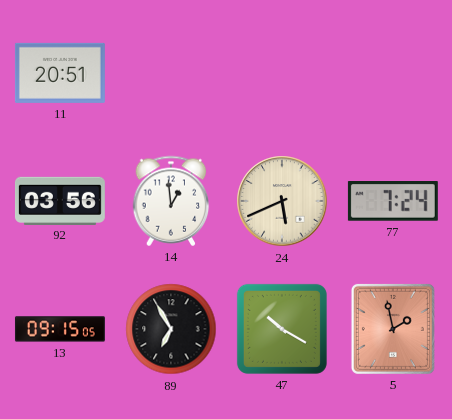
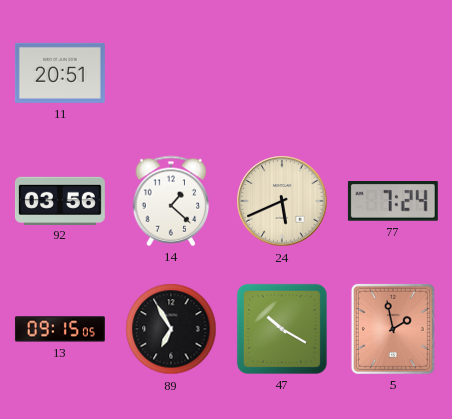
14: 12:59 -> 1:22 (171, 201)
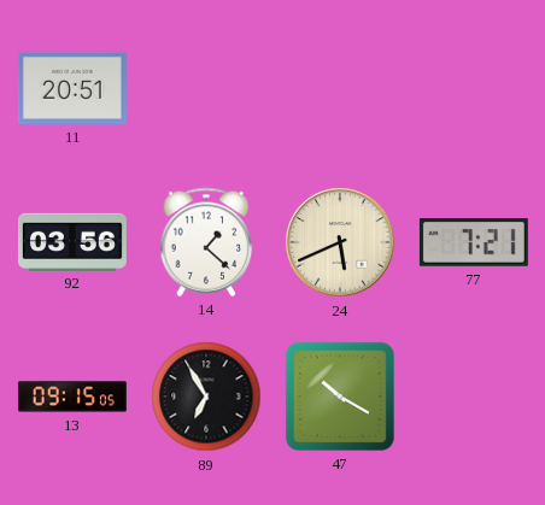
77: 7:24 -> 7:21 (474, 243)
5: 1:58 -> none (393, 329)
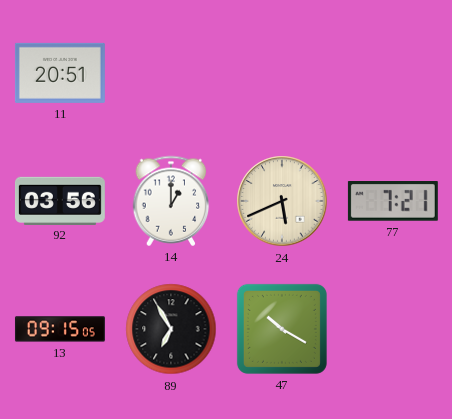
14: 1:22 -> 1:00 (171, 201)
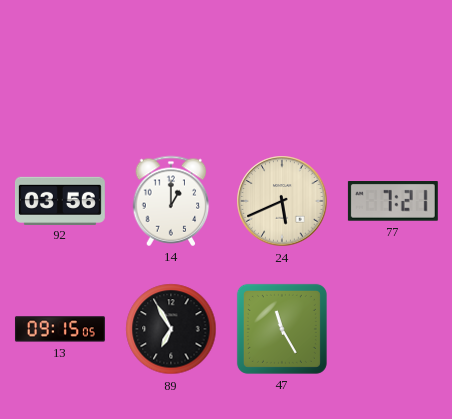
11: 20:51 -> none (60, 73)
47: 10:20 -> 11:25 (282, 329)
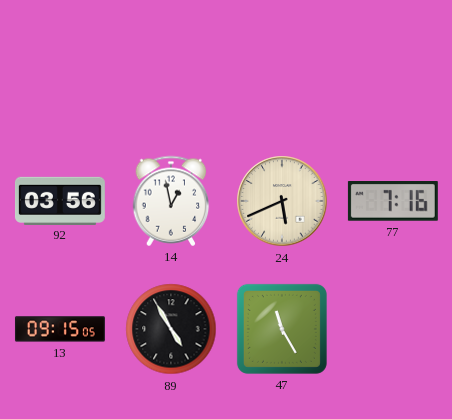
14: 1:00 -> 12:58 (171, 201)
77: 7:21 -> 7:16 (393, 202)
89: 6:55 -> 4:55 (171, 329)
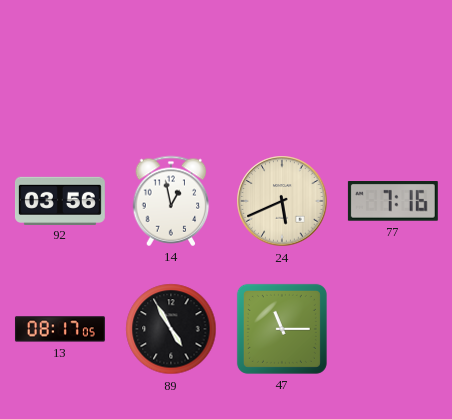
13: 09:15 -> 08:17 (60, 329)
47: 11:25 -> 11:15 (282, 329)
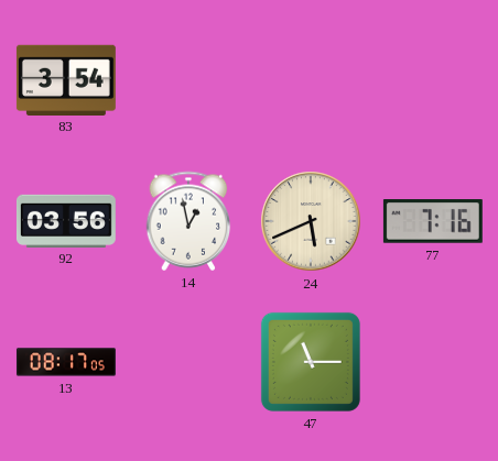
83: none -> 3:54 (66, 79)
89: 4:55 -> none (171, 329)
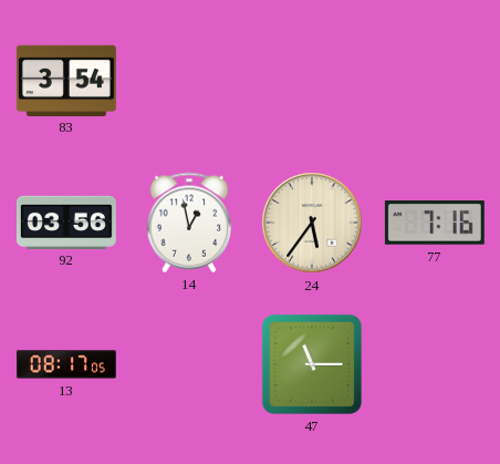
24: 5:41 -> 5:36 (312, 223)
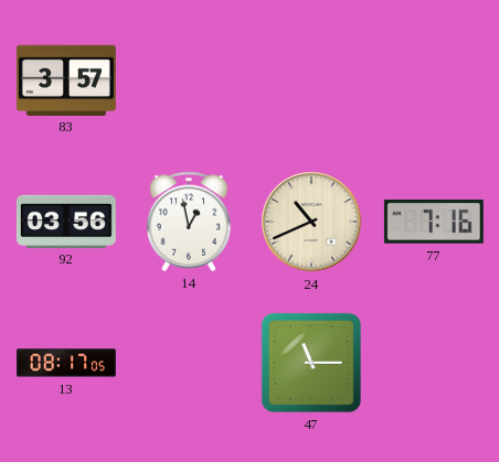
83: 3:54 -> 3:57 (66, 79)
24: 5:36 -> 10:41 (311, 222)
